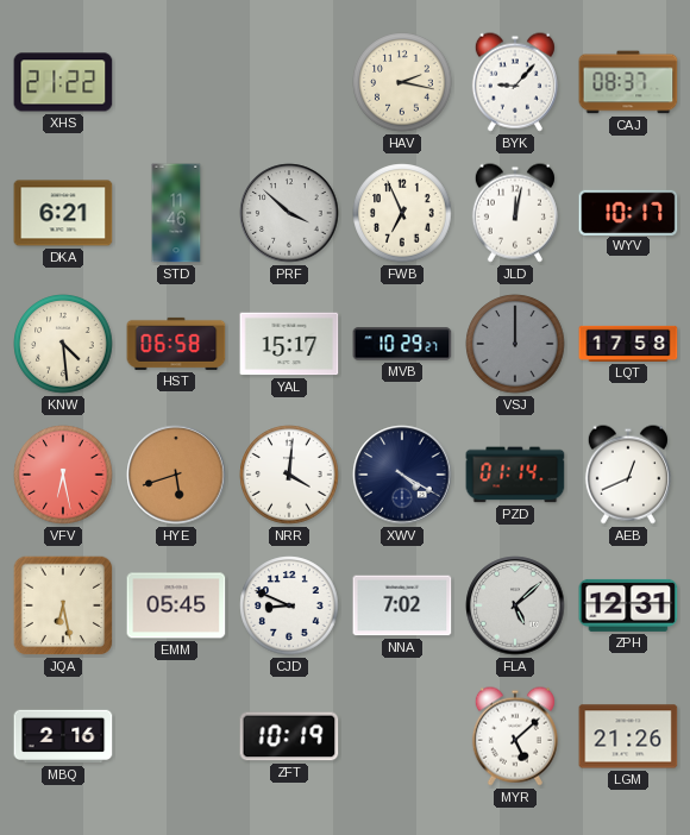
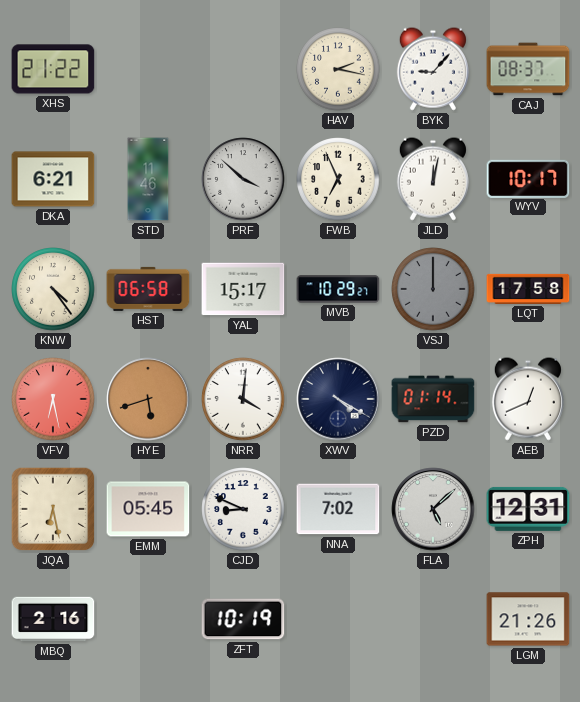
KNW: 4:29 -> 4:24 (53, 289)
MYR: 5:08 -> none (515, 736)
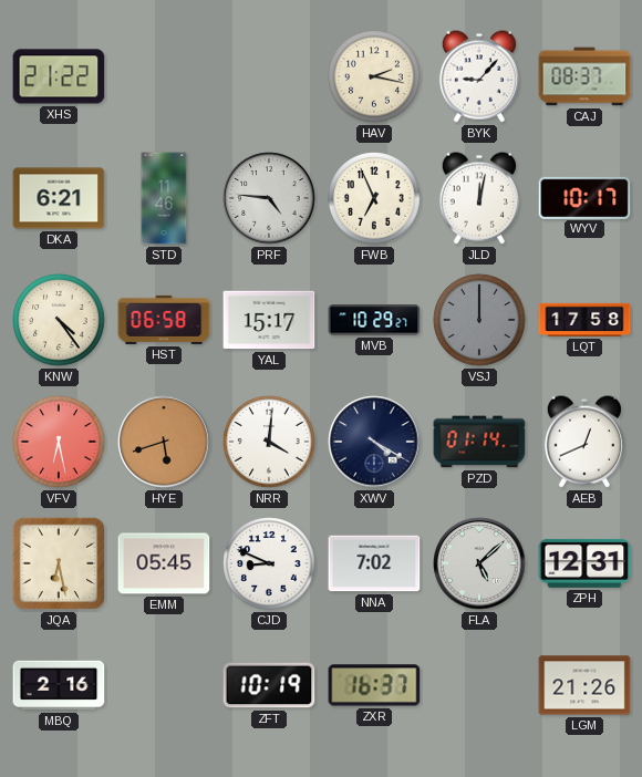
PRF: 3:52 -> 4:46 (269, 198)
ZXR: none -> 16:37 (374, 685)
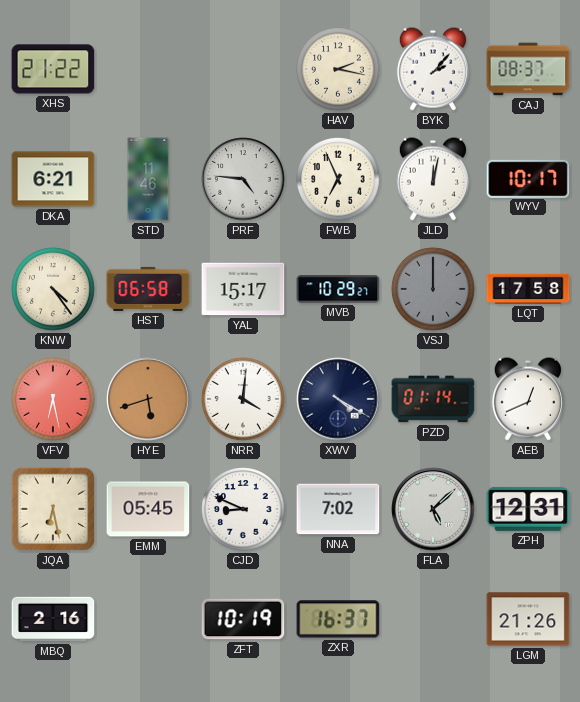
BYK: 9:07 -> 2:07 (433, 69)
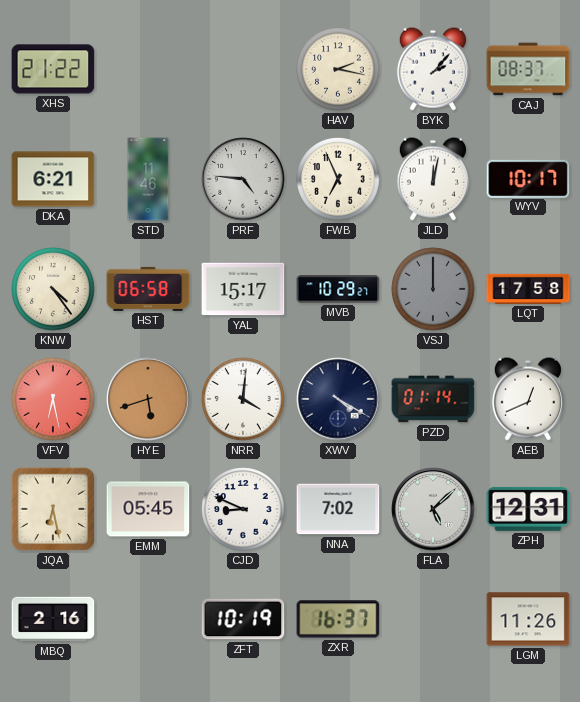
LGM: 21:26 -> 11:26 (528, 619)
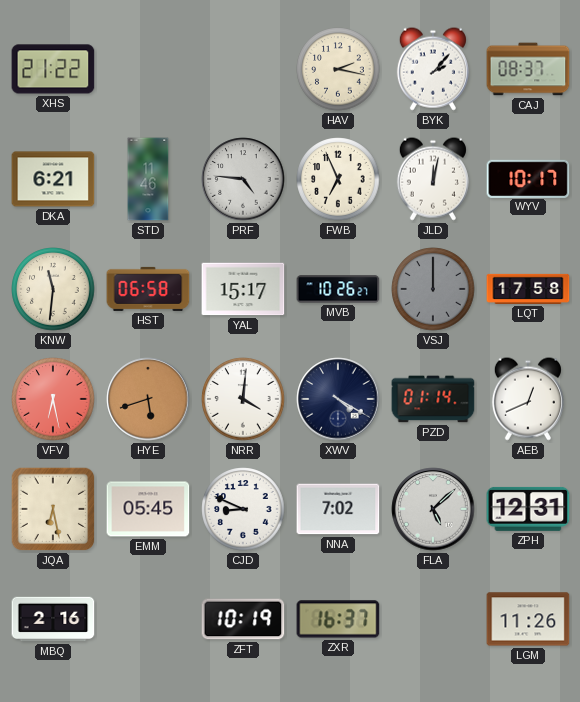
KNW: 4:24 -> 11:31 (53, 289)
MVB: 10:29 -> 10:26 (338, 289)
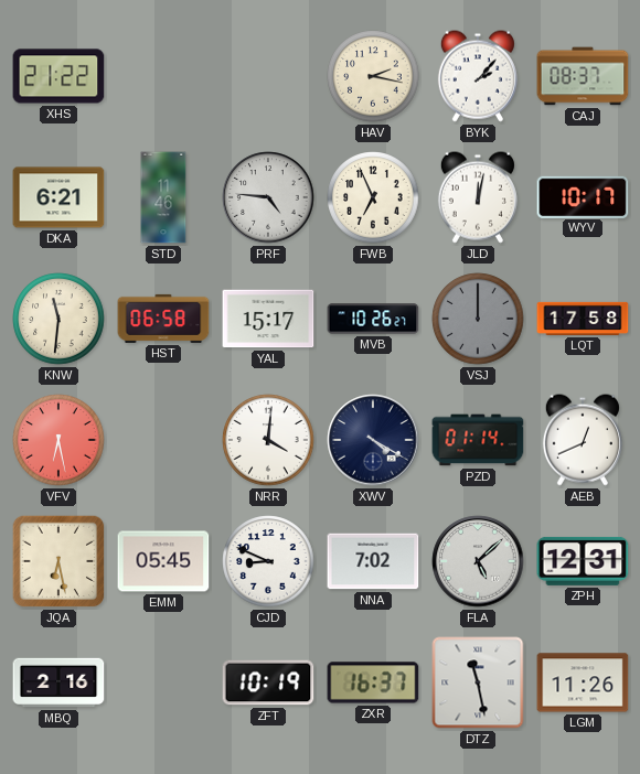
HYE: 5:42 -> none (148, 399)
DTZ: none -> 11:28 (478, 682)
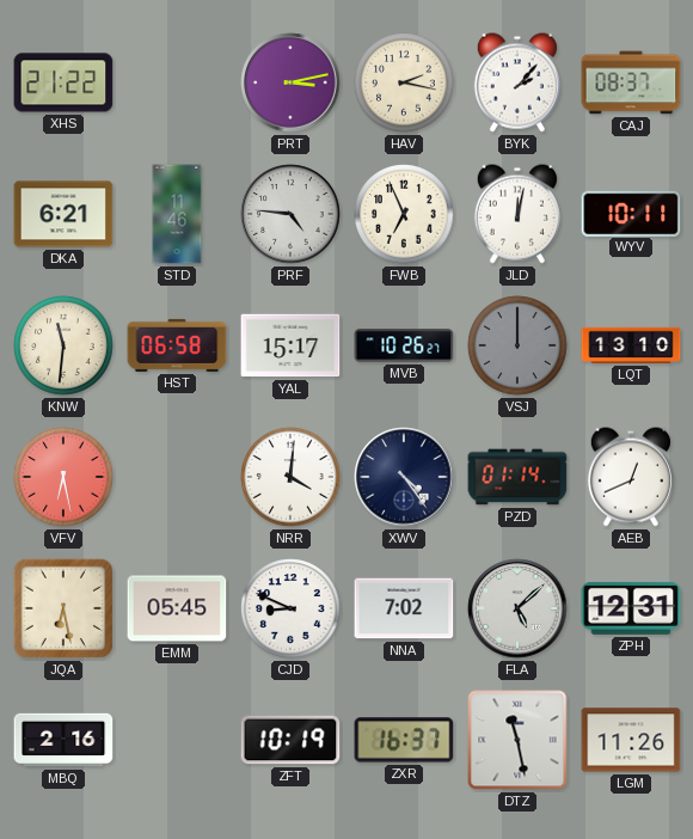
PRT: none -> 3:13 (290, 82)
WYV: 10:17 -> 10:11 (631, 213)
LQT: 17:58 -> 13:10 (631, 345)
XWV: 4:20 -> 4:24 (404, 477)
